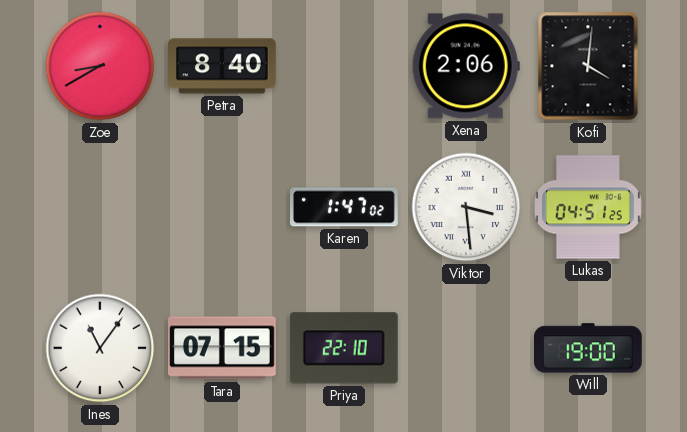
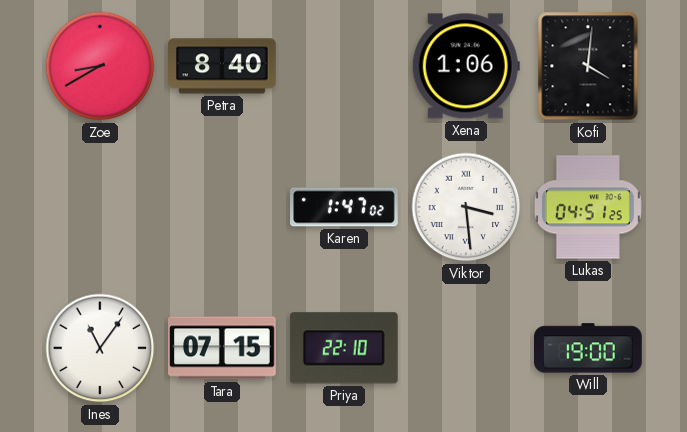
Xena: 2:06 -> 1:06 (466, 66)
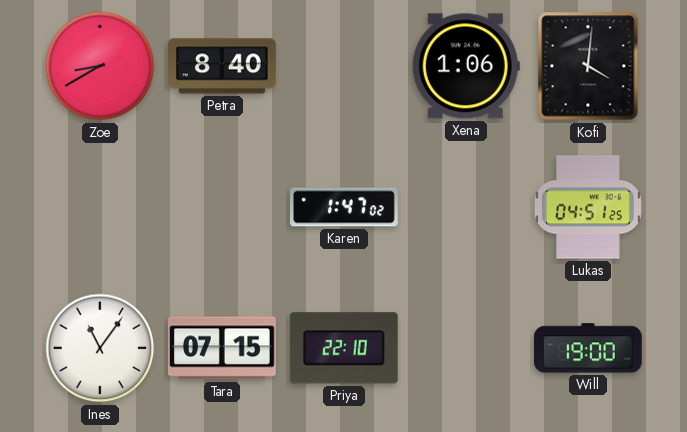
Viktor: 3:29 -> none (466, 207)
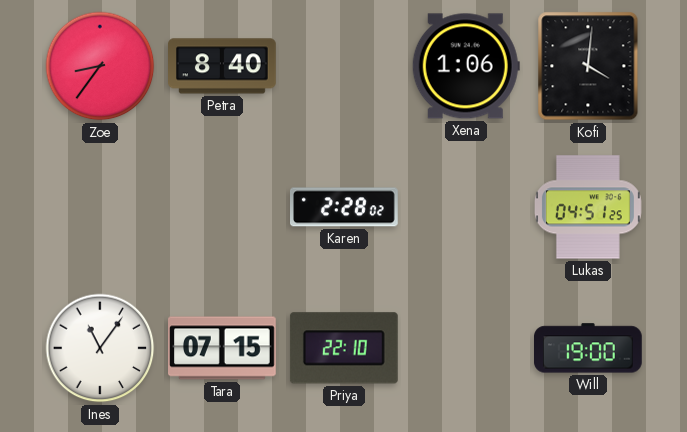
Zoe: 8:40 -> 8:36 (100, 66)
Karen: 1:47 -> 2:28 (345, 207)
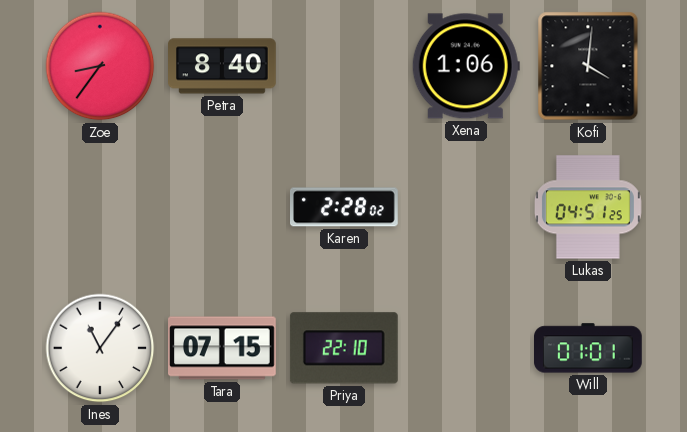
Will: 19:00 -> 01:01 (589, 348)
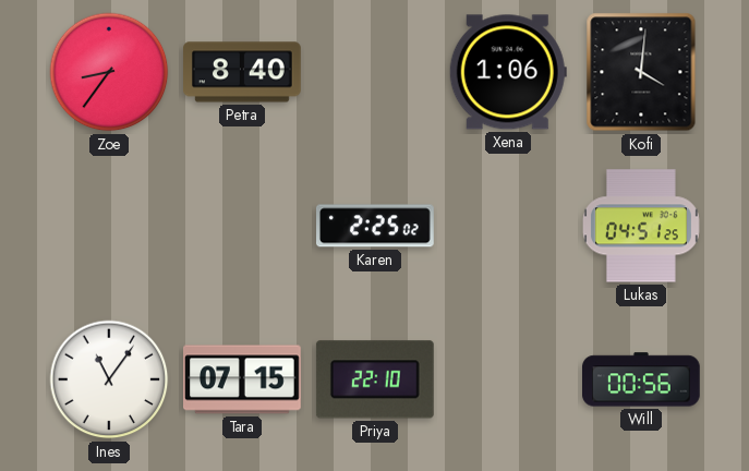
Karen: 2:28 -> 2:25 (376, 226)
Will: 01:01 -> 00:56 (642, 379)
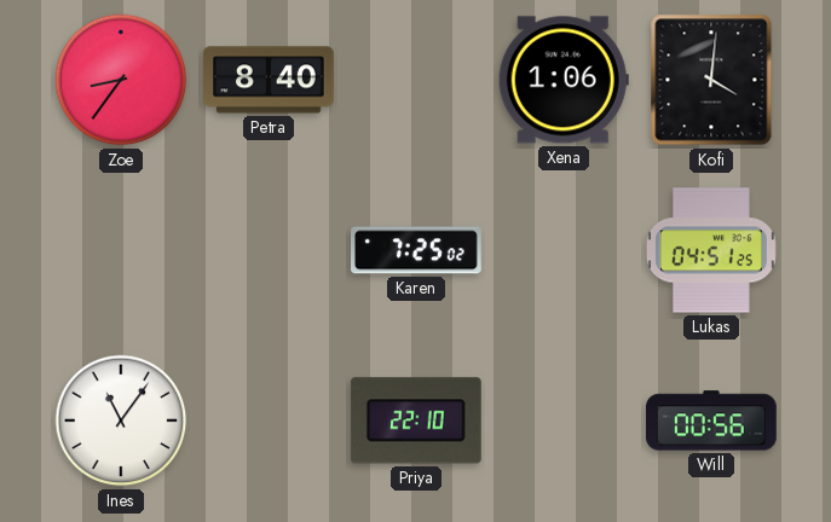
Karen: 2:25 -> 7:25 (417, 250)
Tara: 07:15 -> none (243, 379)
